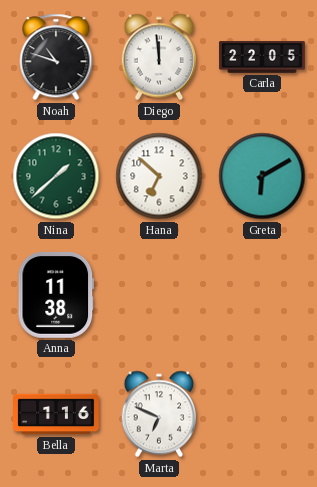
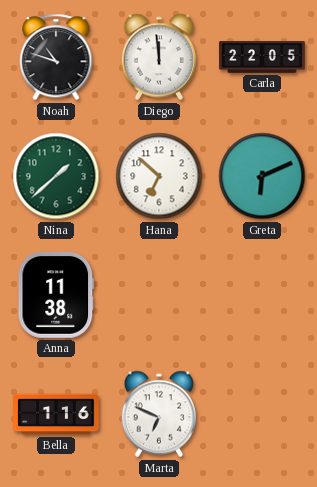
Greta: 6:10 -> 6:11 (262, 176)
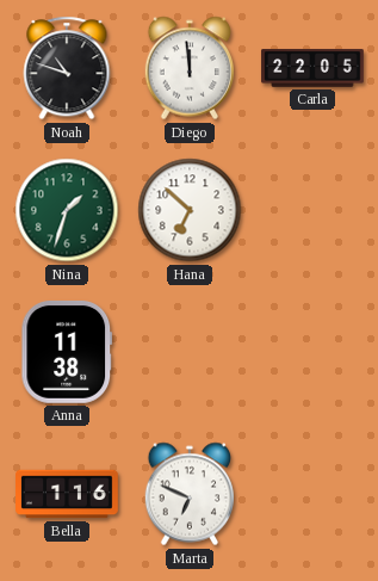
Nina: 1:38 -> 1:33 (67, 210)
Greta: 6:11 -> none (262, 176)
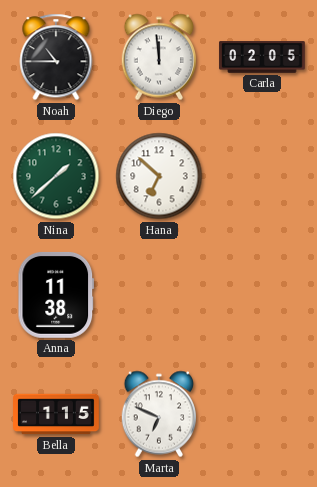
Noah: 10:48 -> 10:45 (56, 57)
Carla: 22:05 -> 02:05 (262, 57)
Nina: 1:33 -> 1:38 (56, 176)
Bella: 1:16 -> 1:15 (56, 414)
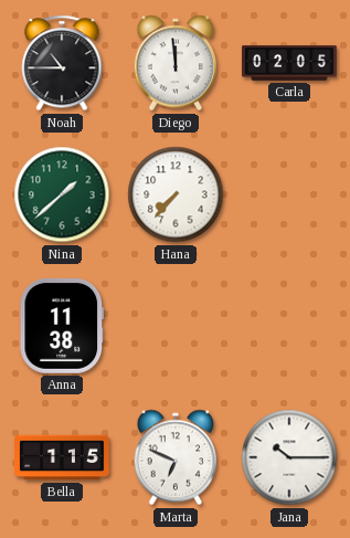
Hana: 6:52 -> 7:37 (176, 194)
Jana: none -> 10:15 (289, 457)
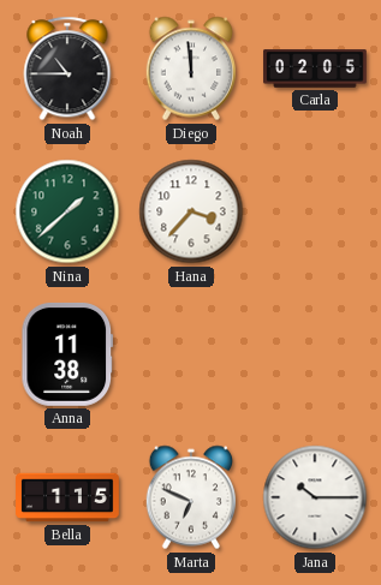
Hana: 7:37 -> 3:37 (191, 211)
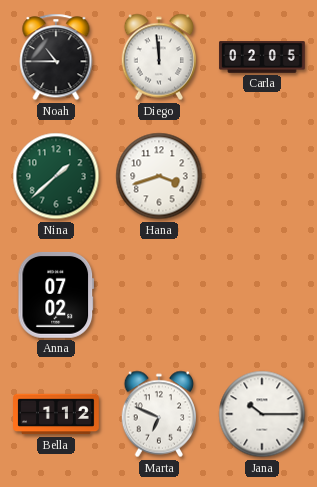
Hana: 3:37 -> 3:42 (159, 176)
Anna: 11:38 -> 07:02 (56, 295)
Bella: 1:15 -> 1:12 (56, 414)
